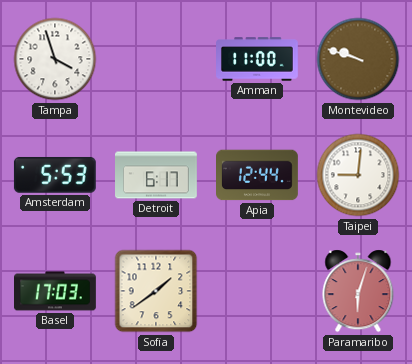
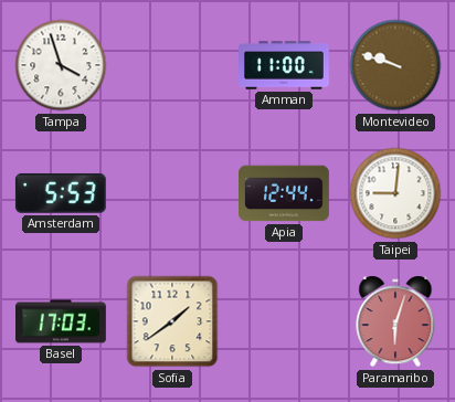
Detroit: 6:17 -> none (157, 175)
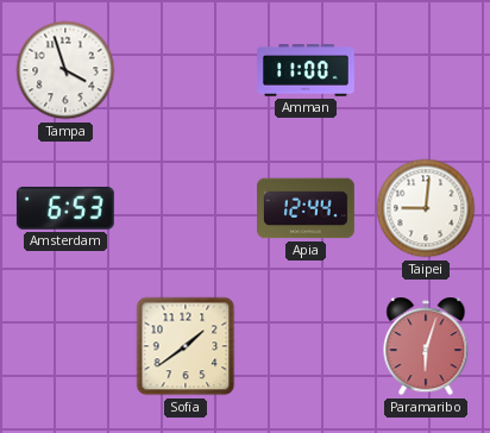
Montevideo: 9:48 -> none (395, 65)
Amsterdam: 5:53 -> 6:53 (65, 208)
Basel: 17:03 -> none (62, 321)
